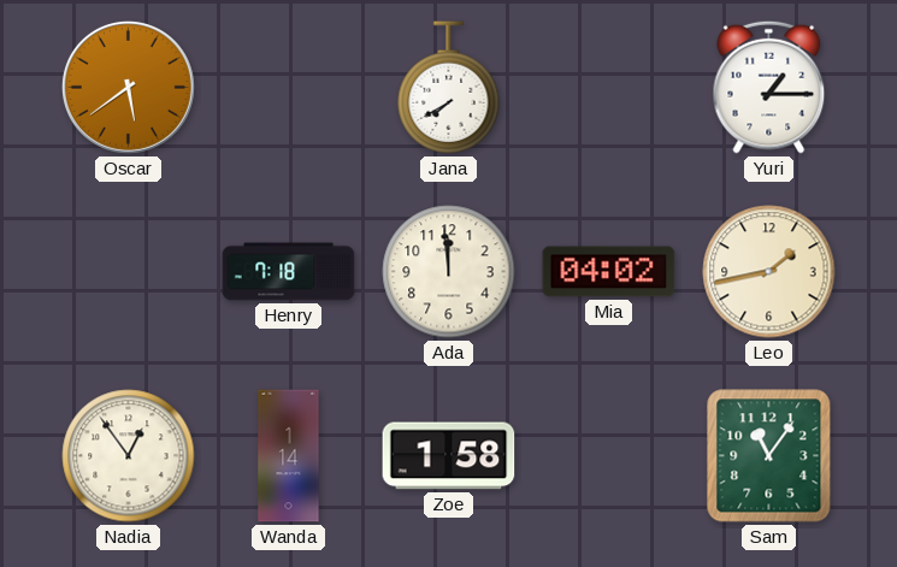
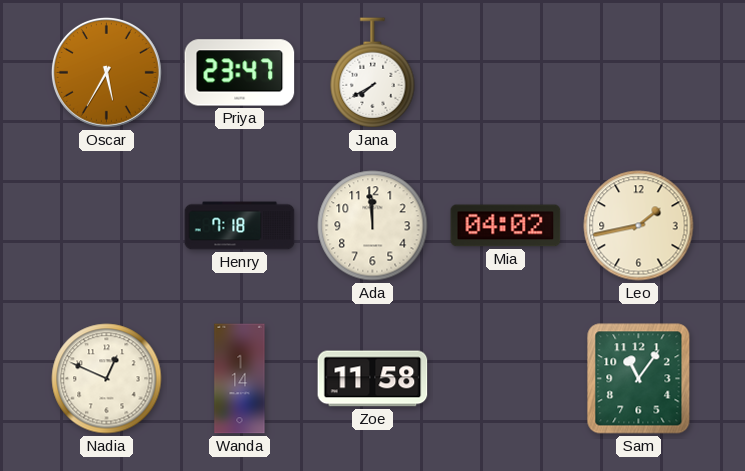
Oscar: 5:39 -> 5:35 (106, 72)
Priya: none -> 23:47 (240, 73)
Yuri: 1:15 -> none (769, 87)
Nadia: 12:54 -> 12:49 (107, 379)
Zoe: 1:58 -> 11:58 (373, 379)
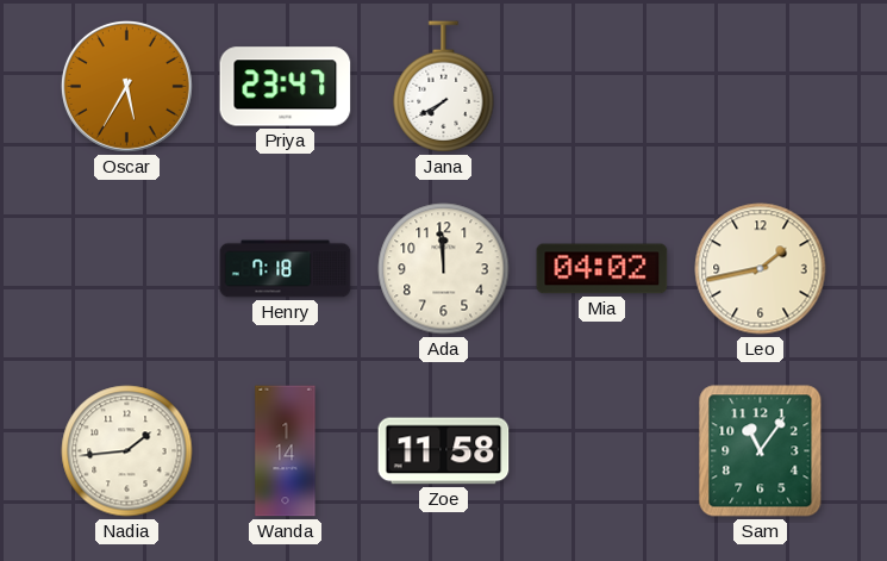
Nadia: 12:49 -> 1:44 (127, 451)
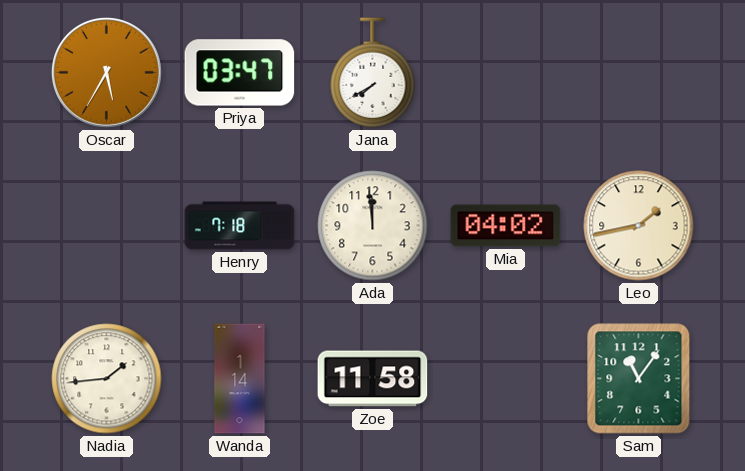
Priya: 23:47 -> 03:47 (240, 73)
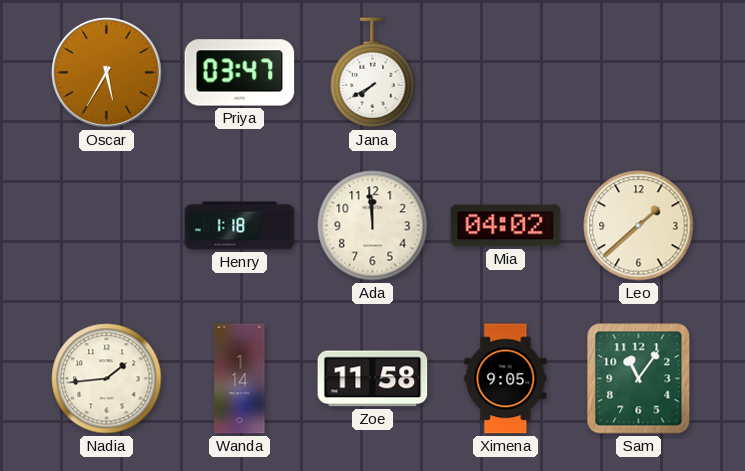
Henry: 7:18 -> 1:18 (240, 226)
Leo: 1:43 -> 1:38 (639, 226)
Ximena: none -> 9:05 (506, 379)
